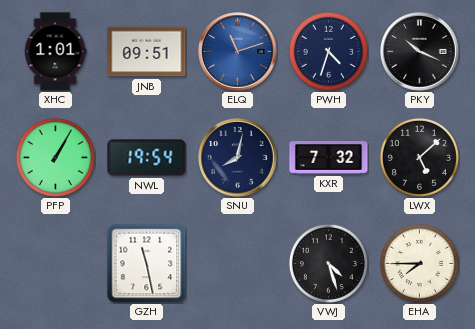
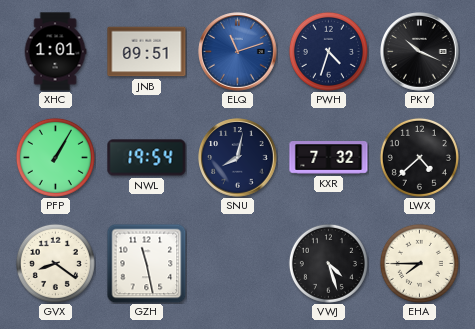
LWX: 5:08 -> 4:38 (419, 157)
GVX: none -> 8:21 (55, 263)
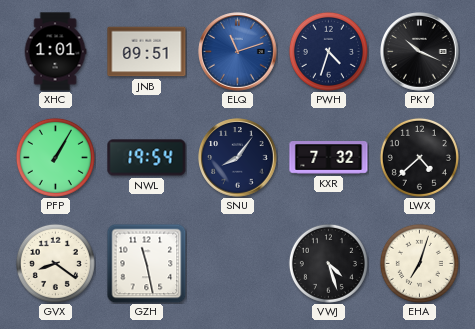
SNU: 8:02 -> 8:06 (238, 158)
EHA: 7:45 -> 7:03 (419, 263)
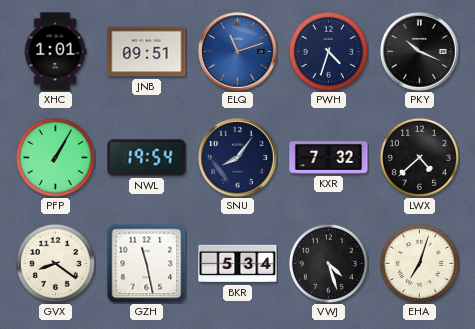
BKR: none -> 5:34 (238, 264)
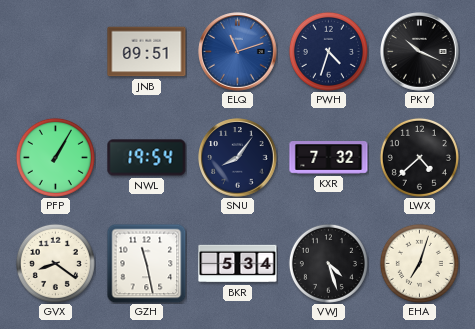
XHC: 1:01 -> none (55, 52)
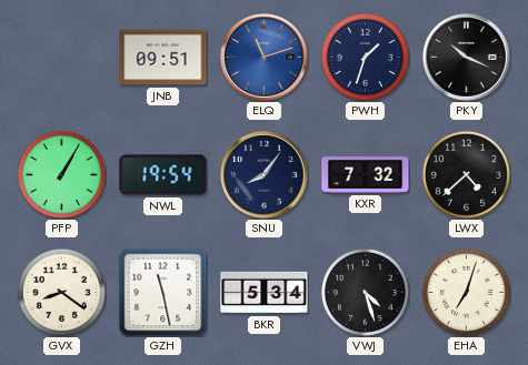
PWH: 4:33 -> 1:33 (365, 57)
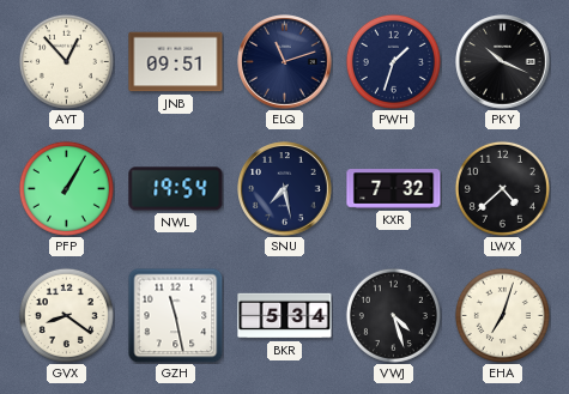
AYT: none -> 12:53 (66, 61)
ELQ dial: blue -> navy (285, 62)
SNU: 8:06 -> 7:28 (285, 189)
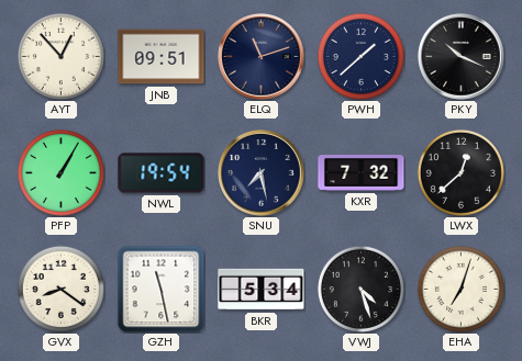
PWH: 1:33 -> 1:38 (360, 56)
LWX: 4:38 -> 12:38 (460, 172)
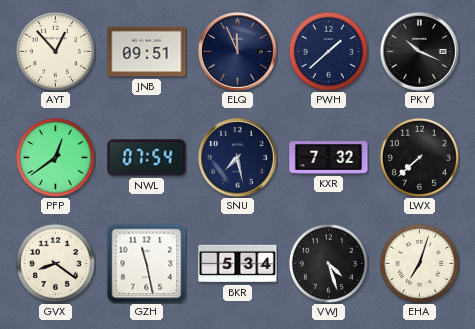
ELQ: 11:12 -> 11:56 (238, 52)
PFP: 1:05 -> 12:39 (55, 157)
NWL: 19:54 -> 07:54 (147, 158)
LWX: 12:38 -> 7:38 (419, 157)
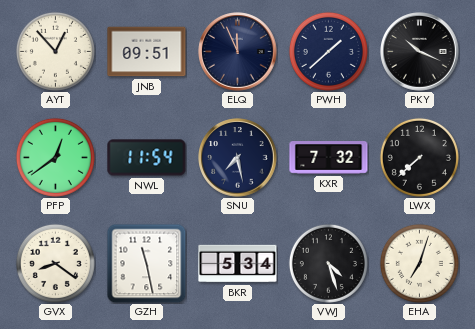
NWL: 07:54 -> 11:54 (147, 158)
